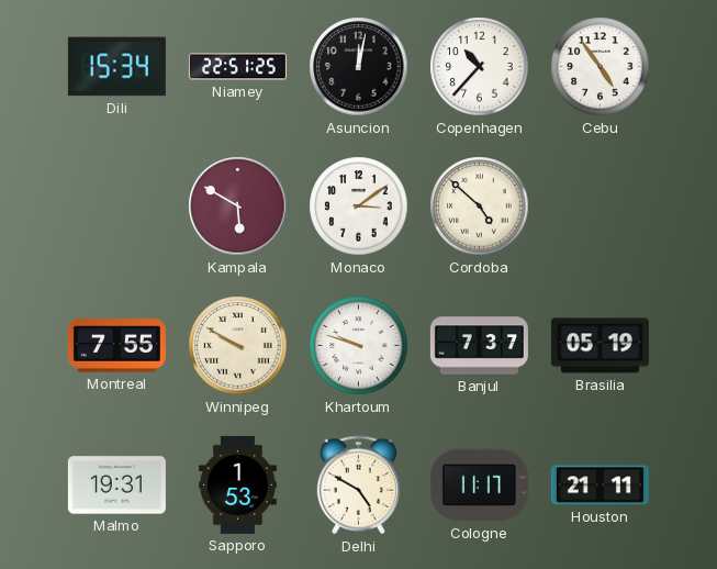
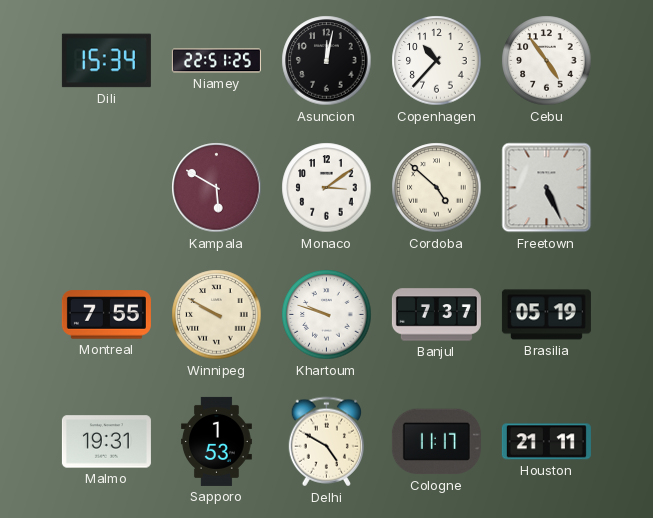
Freetown: none -> 5:26 (547, 188)
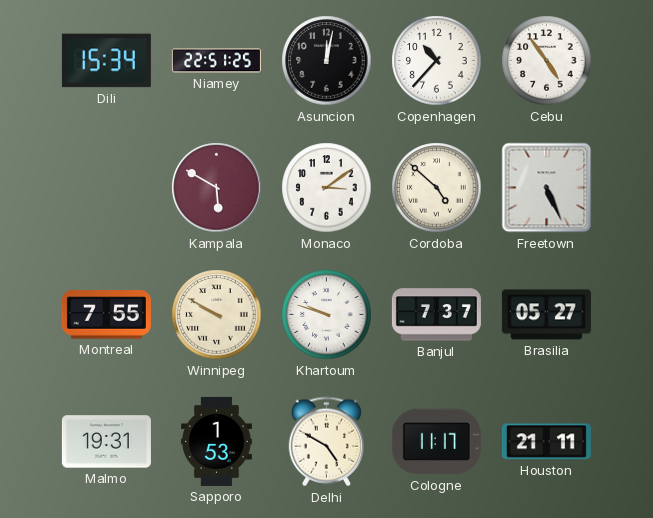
Brasilia: 05:19 -> 05:27 (546, 315)
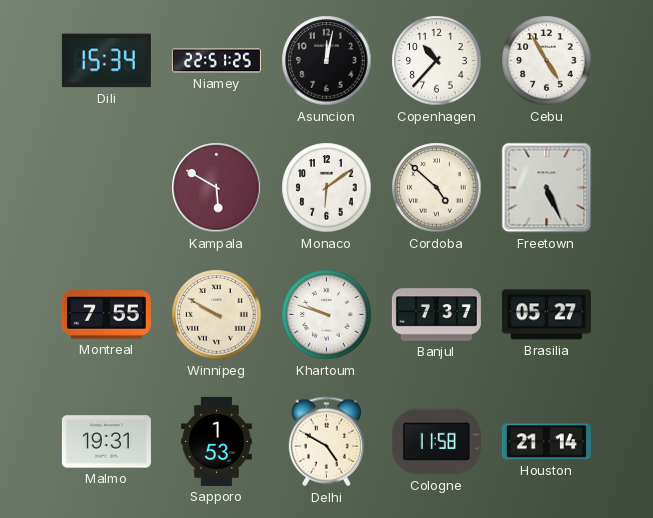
Cebu: 4:54 -> 4:55 (547, 61)
Monaco: 3:09 -> 6:09 (327, 188)
Cologne: 11:17 -> 11:58 (436, 442)
Houston: 21:11 -> 21:14 (546, 442)
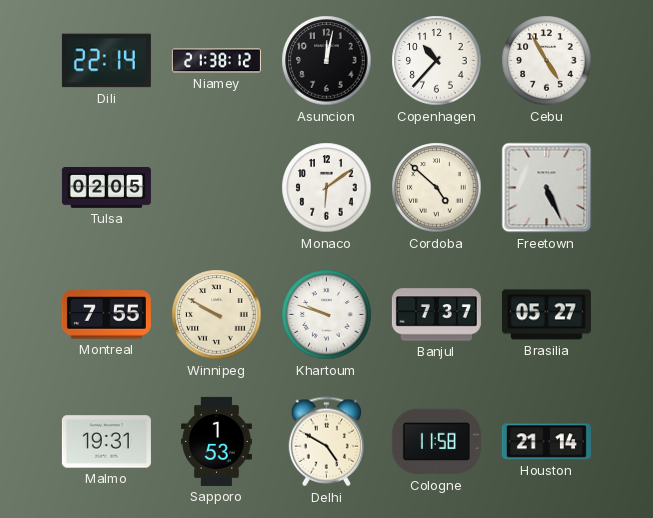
Dili: 15:34 -> 22:14 (106, 61)
Niamey: 22:51 -> 21:38 (216, 61)
Tulsa: none -> 02:05 (106, 188)
Kampala: 5:50 -> none (217, 188)
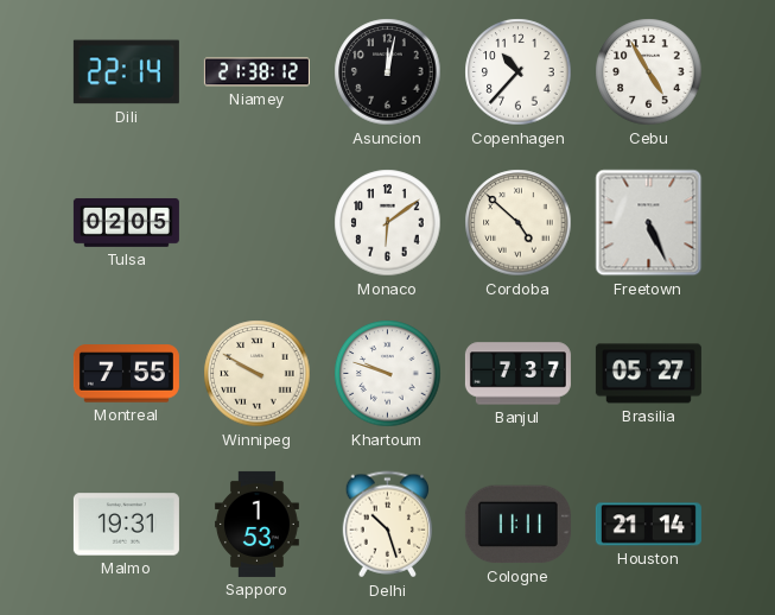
Delhi: 4:50 -> 10:27 (387, 525)
Cologne: 11:58 -> 11:11 (517, 525)
